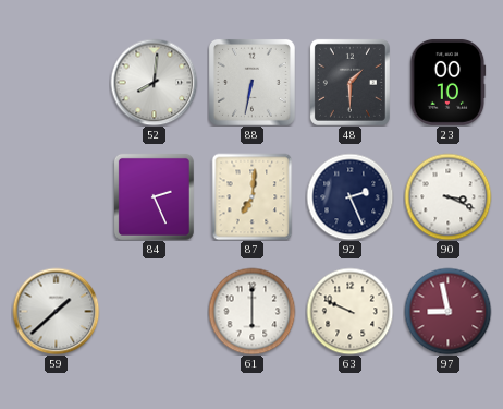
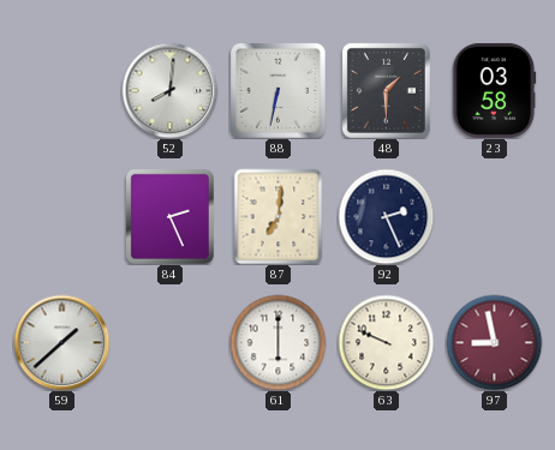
23: 00:10 -> 03:58 (495, 90)
90: 3:19 -> none (447, 196)
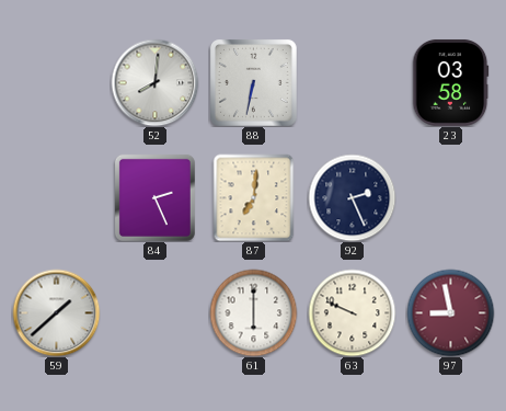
48: 1:30 -> none (386, 90)
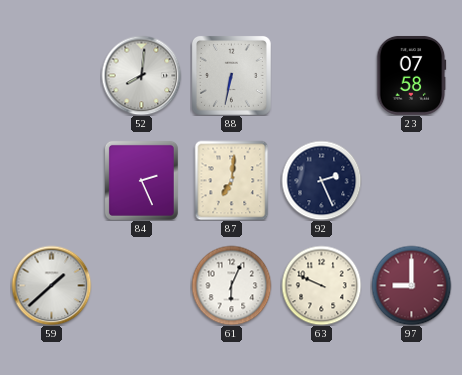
23: 03:58 -> 07:58 (412, 75)
61: 6:00 -> 6:04 (231, 285)
97: 8:58 -> 9:00 (411, 285)
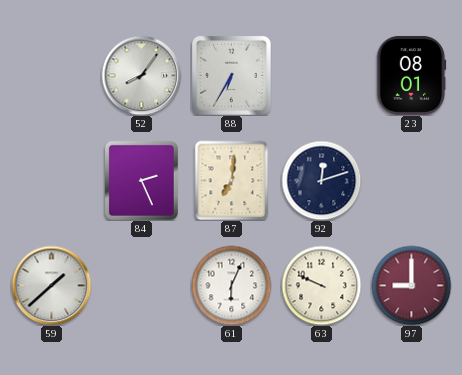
52: 8:01 -> 8:06 (141, 75)
88: 6:32 -> 6:35 (231, 75)
23: 07:58 -> 08:01 (412, 75)
92: 2:26 -> 12:12 (321, 180)
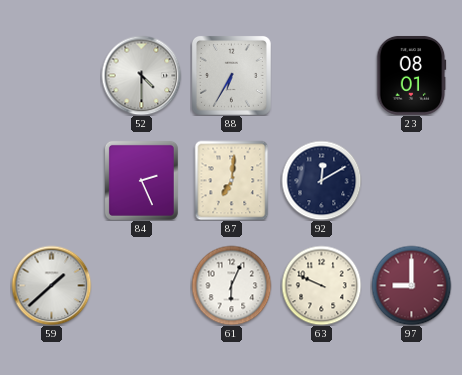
52: 8:06 -> 4:30 (141, 75)
92: 12:12 -> 12:10 (321, 180)
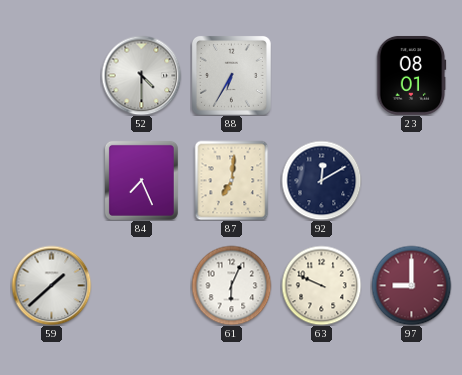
84: 2:26 -> 7:26 (141, 180)
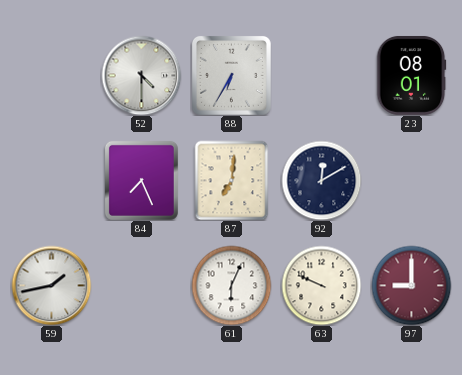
59: 1:38 -> 1:43 (51, 285)
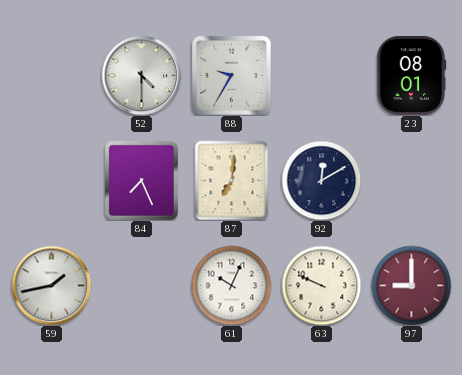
88: 6:35 -> 9:35 (231, 75)
61: 6:04 -> 10:04 (231, 285)
